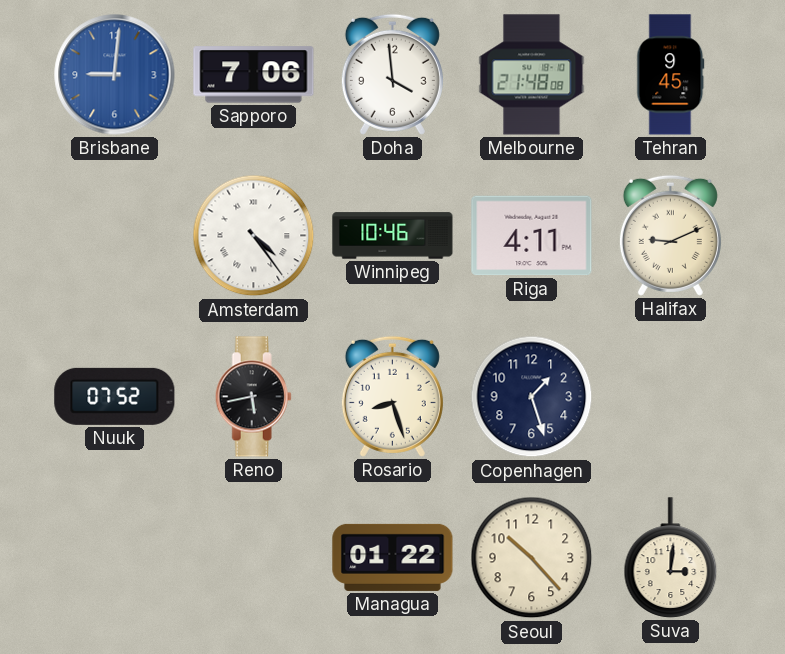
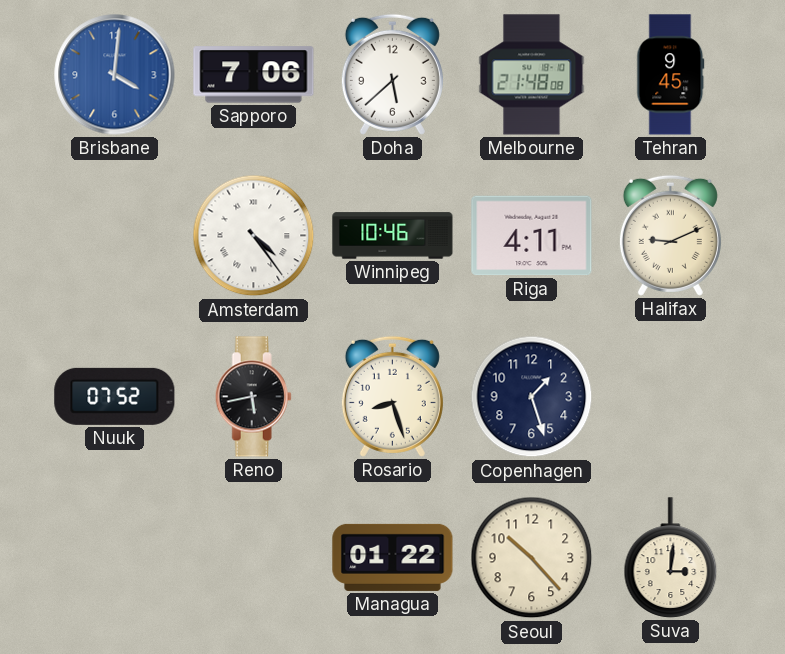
Brisbane: 9:01 -> 4:01 (115, 75)
Doha: 3:59 -> 5:38 (392, 74)
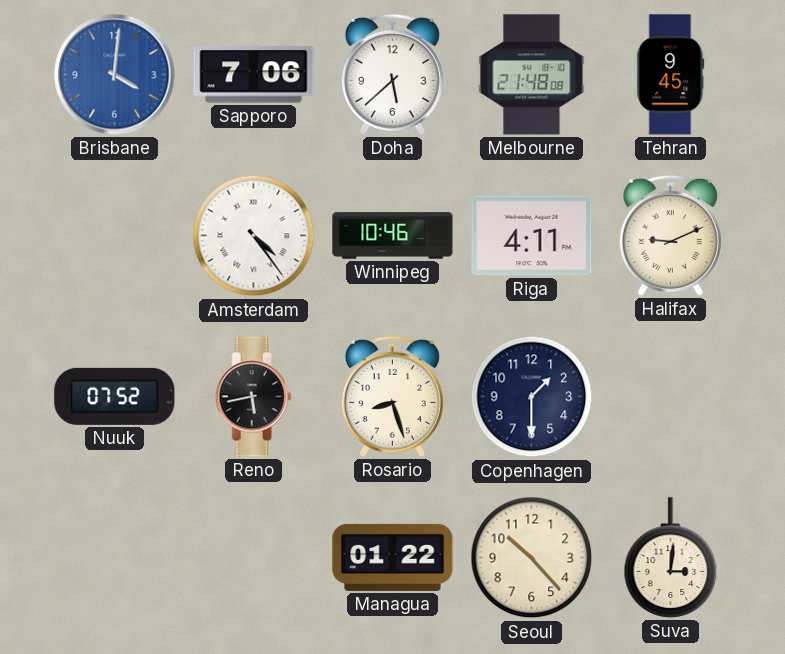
Copenhagen: 1:27 -> 1:30 (532, 397)
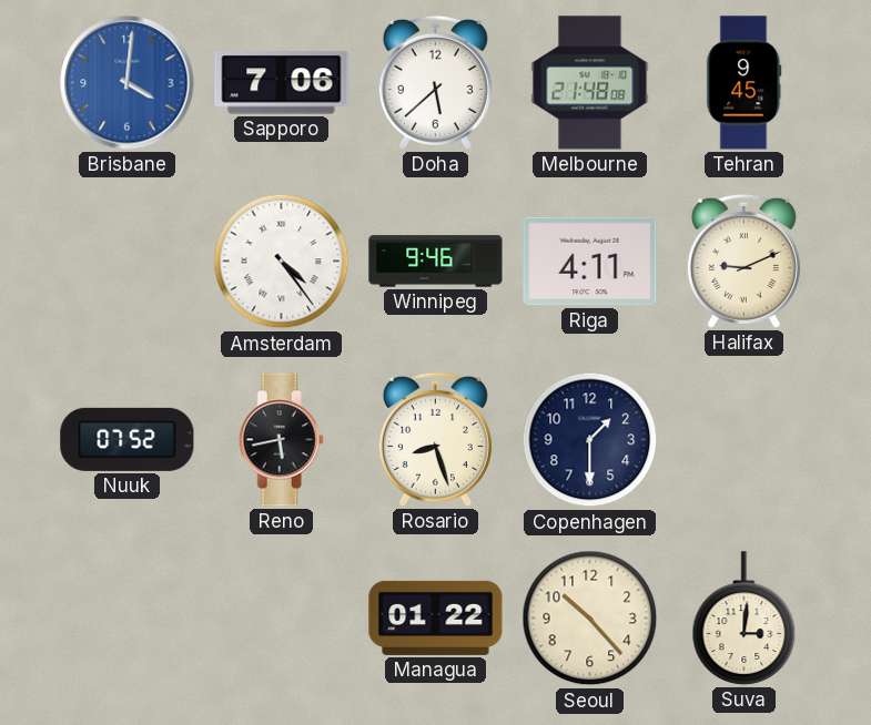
Winnipeg: 10:46 -> 9:46 (436, 262)
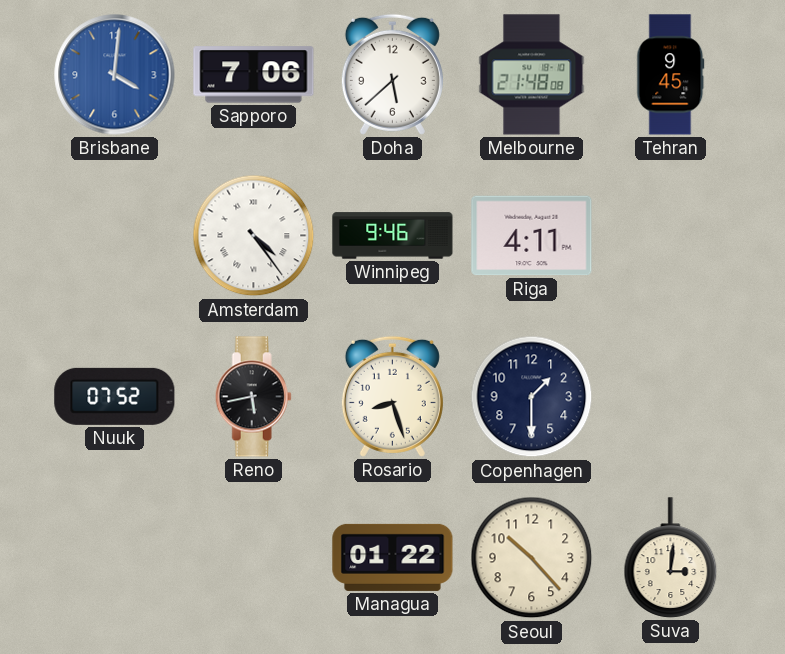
Halifax: 9:11 -> none (743, 261)
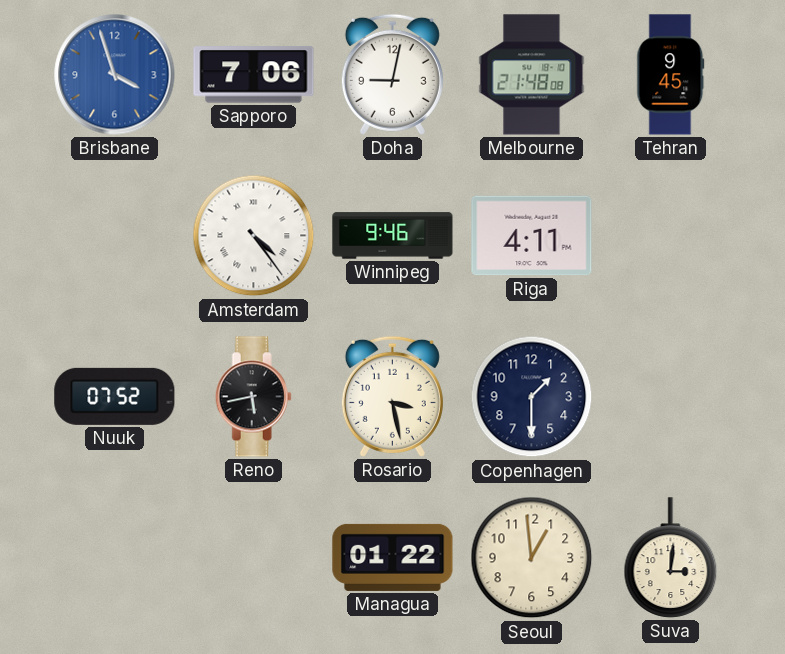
Brisbane: 4:01 -> 3:57 (115, 75)
Doha: 5:38 -> 9:02 (392, 74)
Rosario: 8:27 -> 3:28 (392, 396)
Seoul: 10:23 -> 12:59 (532, 558)
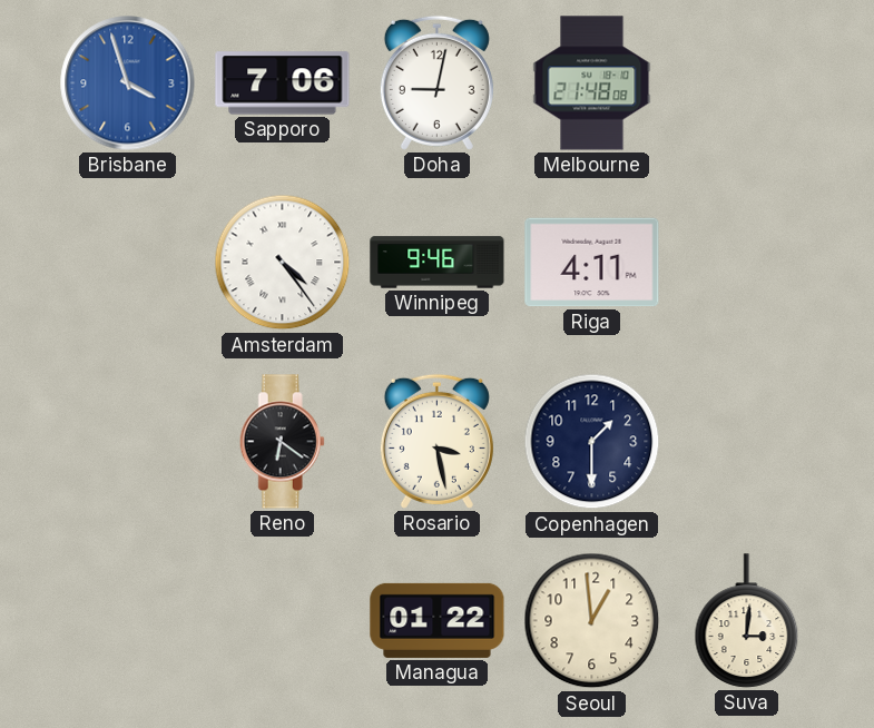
Tehran: 9:45 -> none (671, 75)
Nuuk: 07:52 -> none (115, 396)
Reno: 5:43 -> 6:21 (282, 442)
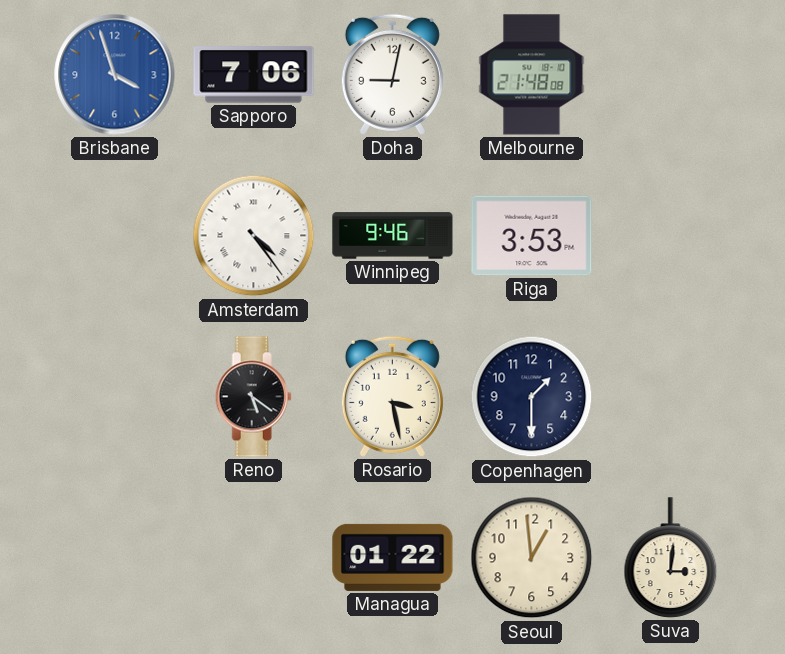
Riga: 4:11 -> 3:53 (532, 236)
Reno: 6:21 -> 5:21 (253, 397)
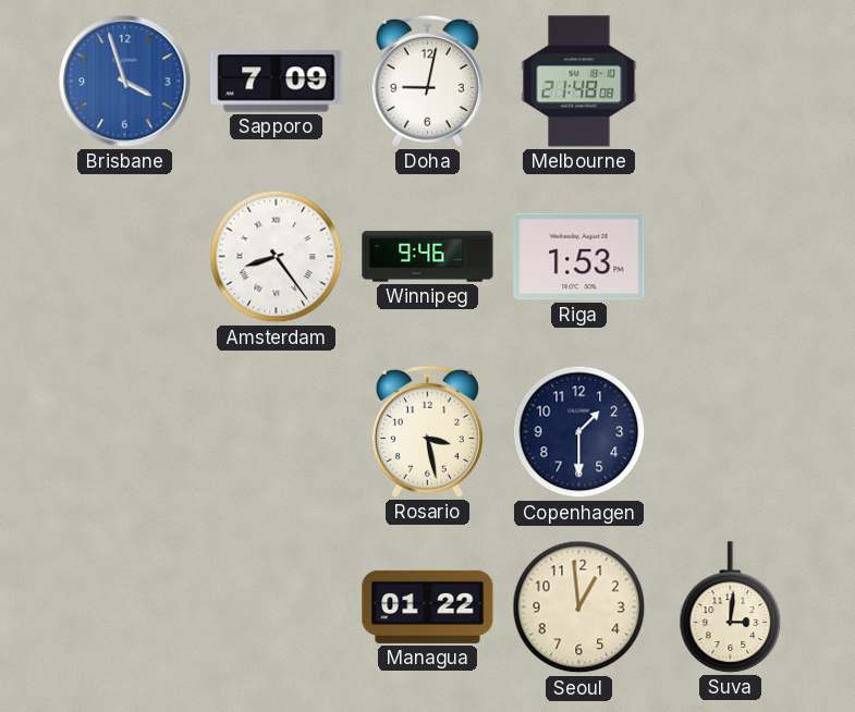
Sapporo: 7:06 -> 7:09 (277, 82)
Amsterdam: 4:24 -> 8:24 (277, 257)
Riga: 3:53 -> 1:53 (579, 257)
Reno: 5:21 -> none (253, 397)
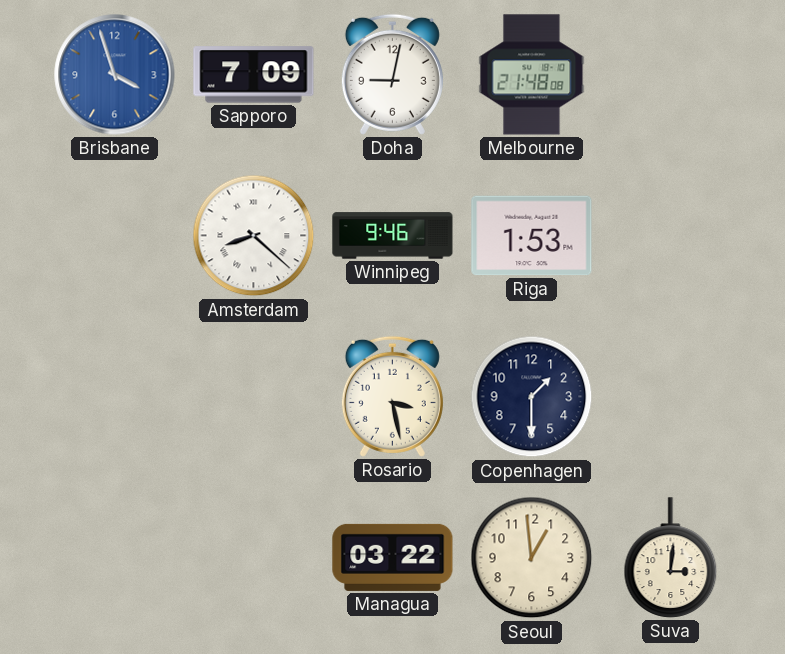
Amsterdam: 8:24 -> 8:22 (254, 236)
Managua: 01:22 -> 03:22 (393, 557)
